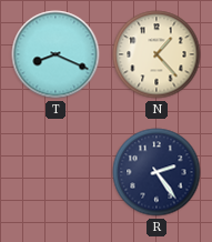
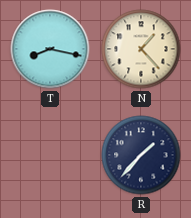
T: 8:19 -> 8:17 (50, 49)
R: 2:24 -> 1:37 (141, 155)
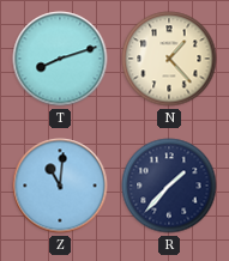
T: 8:17 -> 8:12 (60, 59)
Z: none -> 11:01 (60, 186)
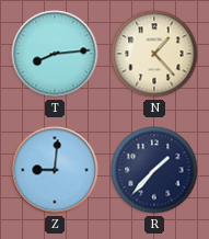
T: 8:12 -> 8:14 (55, 54)
Z: 11:01 -> 9:01 (55, 170)
